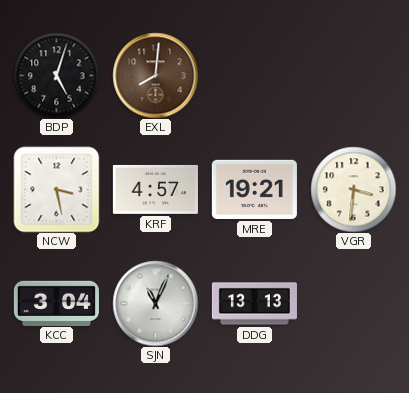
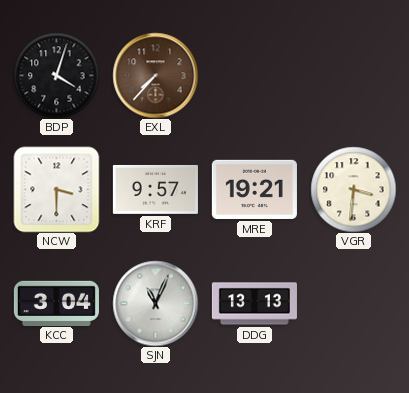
BDP: 5:03 -> 4:03 (56, 75)
EXL: 8:01 -> 7:37 (155, 75)
NCW: 3:28 -> 3:30 (56, 189)
KRF: 4:57 -> 9:57 (155, 189)
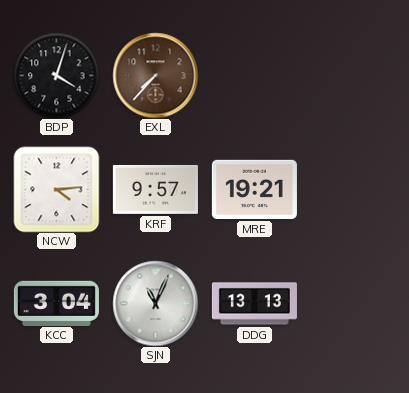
NCW: 3:30 -> 4:14 (56, 189)
VGR: 3:31 -> none (353, 189)
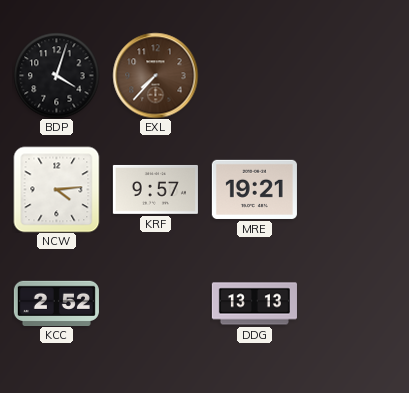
KCC: 3:04 -> 2:52 (56, 303)
SJN: 11:04 -> none (155, 303)
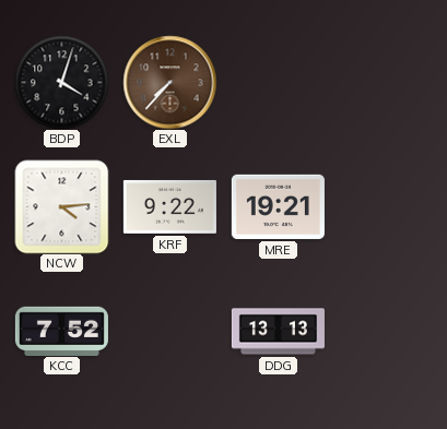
KRF: 9:57 -> 9:22 (169, 206)
KCC: 2:52 -> 7:52 (61, 331)
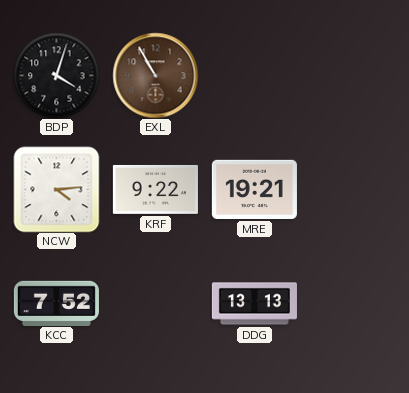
EXL: 7:37 -> 10:55 (155, 75)
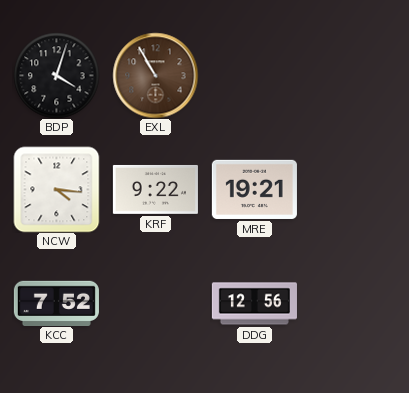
NCW: 4:14 -> 4:16 (56, 189)
DDG: 13:13 -> 12:56 (254, 304)
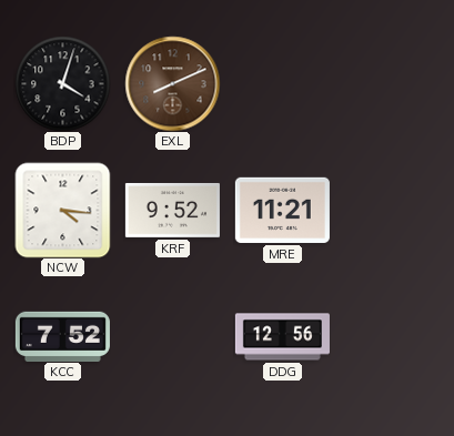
EXL: 10:55 -> 8:11 (172, 83)
KRF: 9:22 -> 9:52 (172, 210)
MRE: 19:21 -> 11:21 (282, 210)
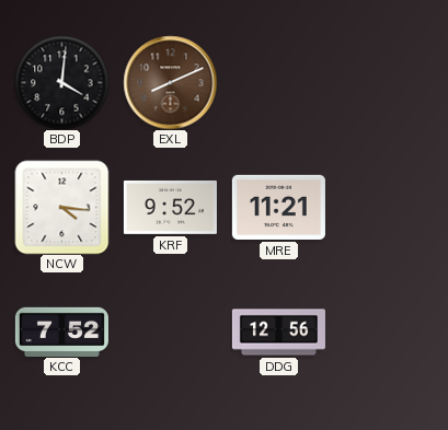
BDP: 4:03 -> 4:01 (61, 82)
